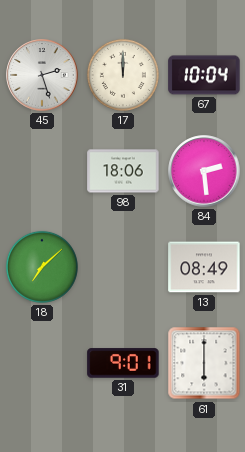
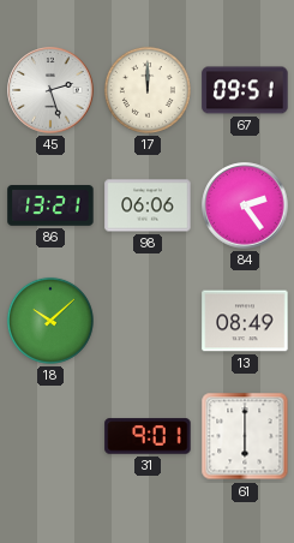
67: 10:04 -> 09:51 (245, 90)
86: none -> 13:21 (50, 205)
98: 18:06 -> 06:06 (148, 205)
84: 2:29 -> 2:24 (245, 205)
18: 7:08 -> 10:08 (50, 321)
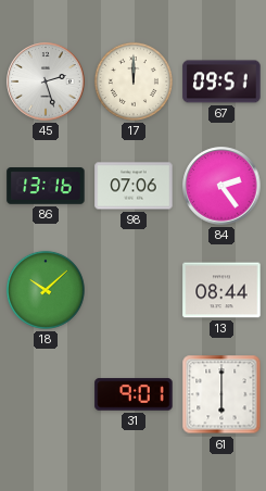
86: 13:21 -> 13:16 (46, 186)
98: 06:06 -> 07:06 (134, 186)
13: 08:49 -> 08:44 (221, 290)
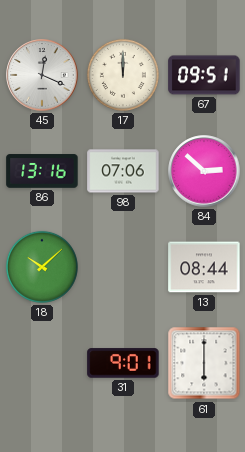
45: 2:27 -> 12:19 (42, 75)
84: 2:24 -> 2:52 (204, 171)
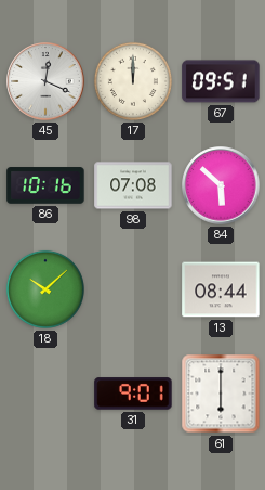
86: 13:16 -> 10:16 (45, 185)
98: 07:06 -> 07:08 (133, 185)
84: 2:52 -> 5:52 (221, 185)
